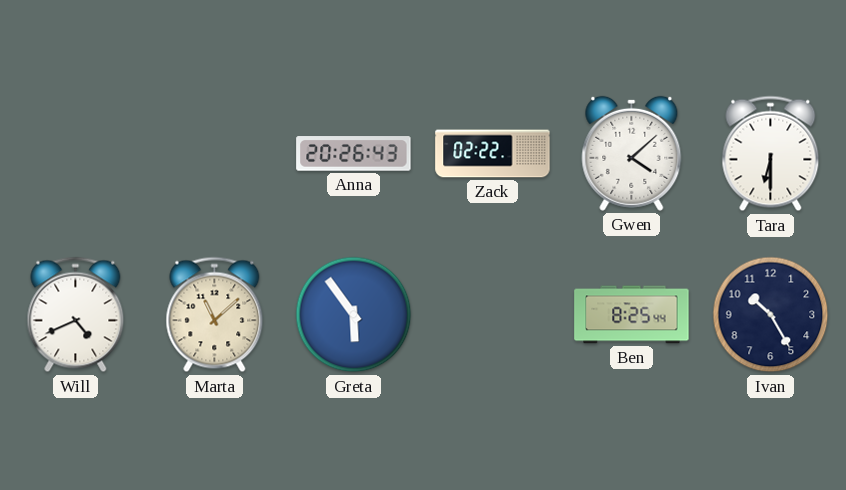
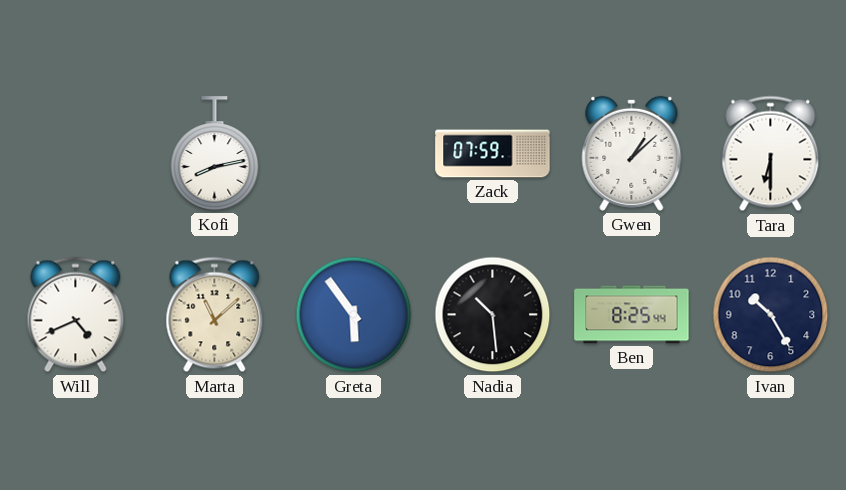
Kofi: none -> 8:13 (215, 154)
Anna: 20:26 -> none (354, 154)
Zack: 02:22 -> 07:59 (493, 154)
Gwen: 4:08 -> 1:08 (632, 153)
Nadia: none -> 10:29 (493, 315)
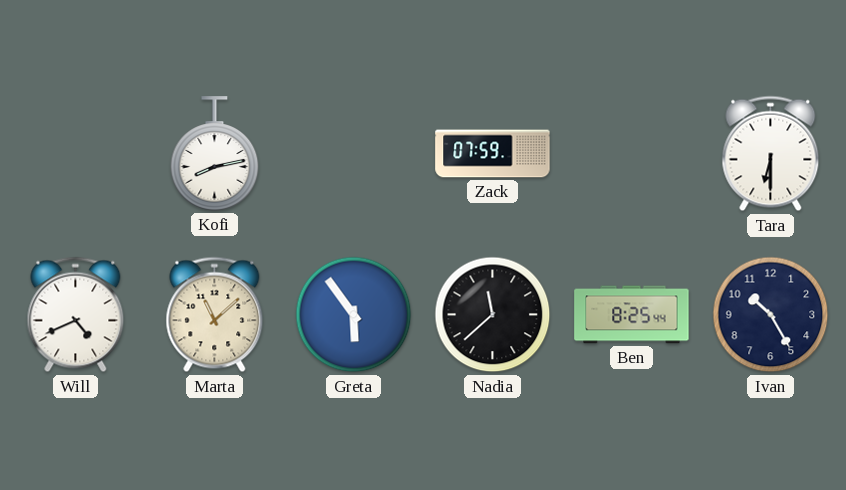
Gwen: 1:08 -> none (632, 153)
Nadia: 10:29 -> 11:38 (493, 315)
